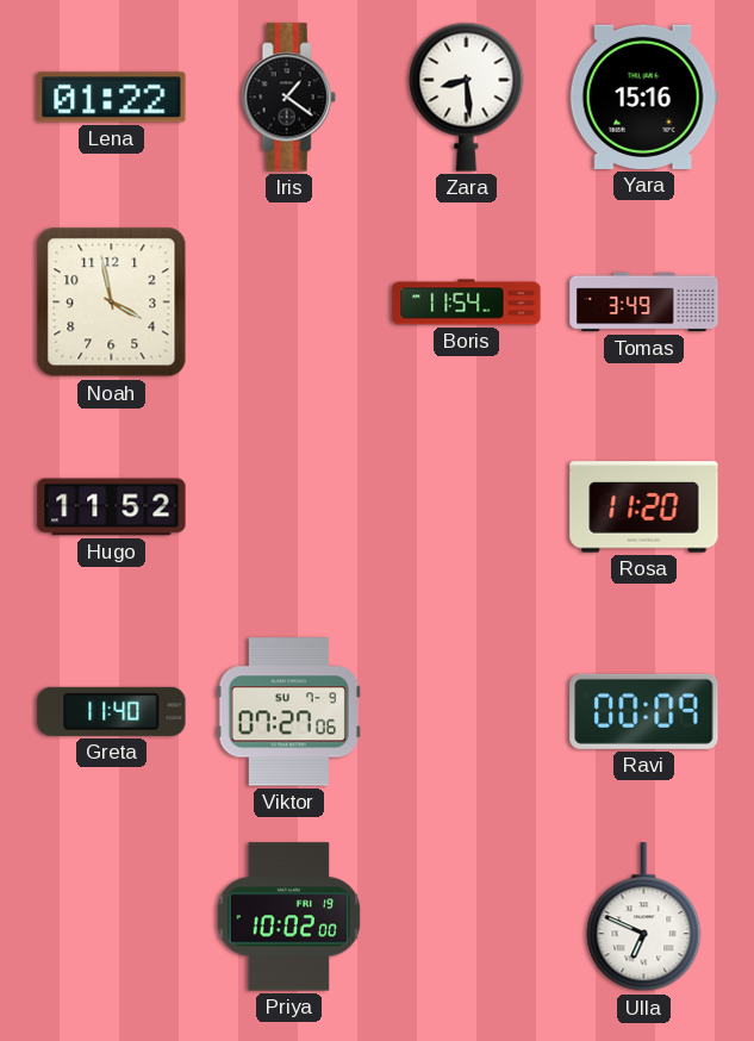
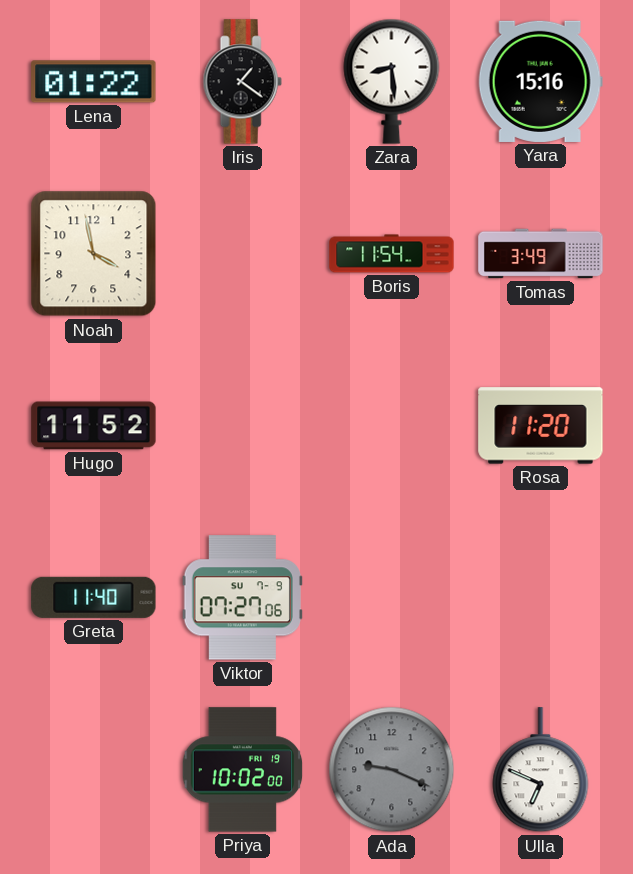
Ravi: 00:09 -> none (644, 711)
Ada: none -> 9:19 (392, 770)
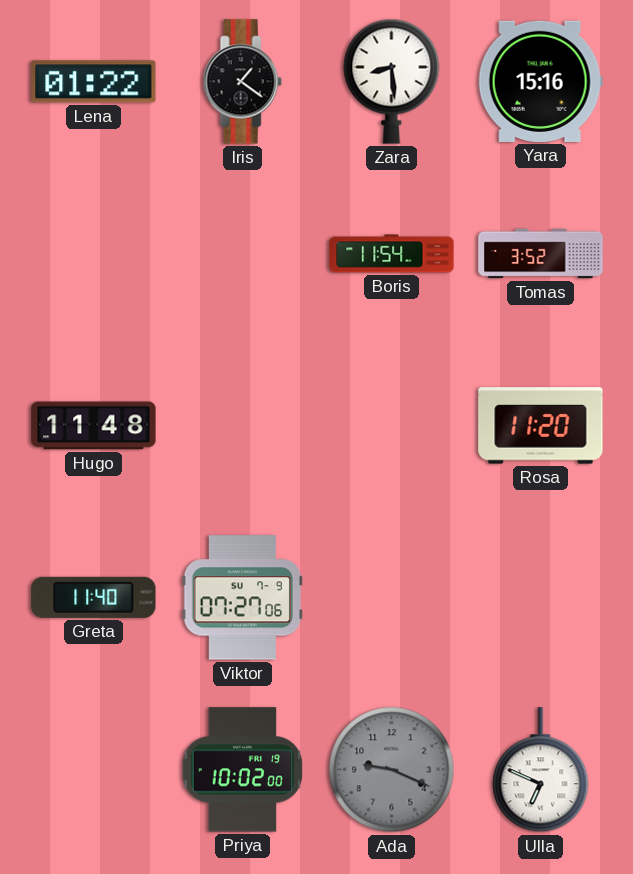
Noah: 3:58 -> none (94, 254)
Tomas: 3:49 -> 3:52 (541, 254)
Hugo: 11:52 -> 11:48 (94, 426)
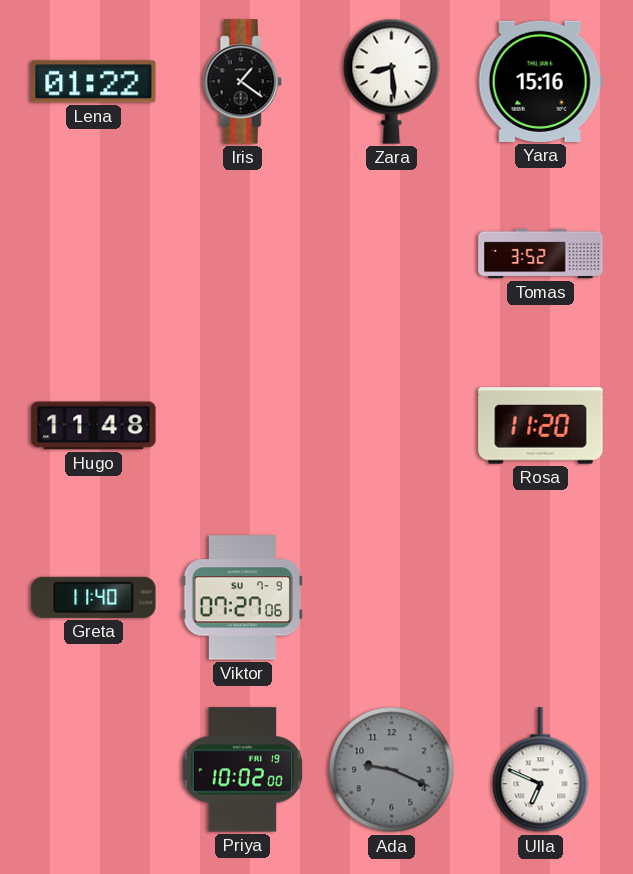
Boris: 11:54 -> none (392, 254)
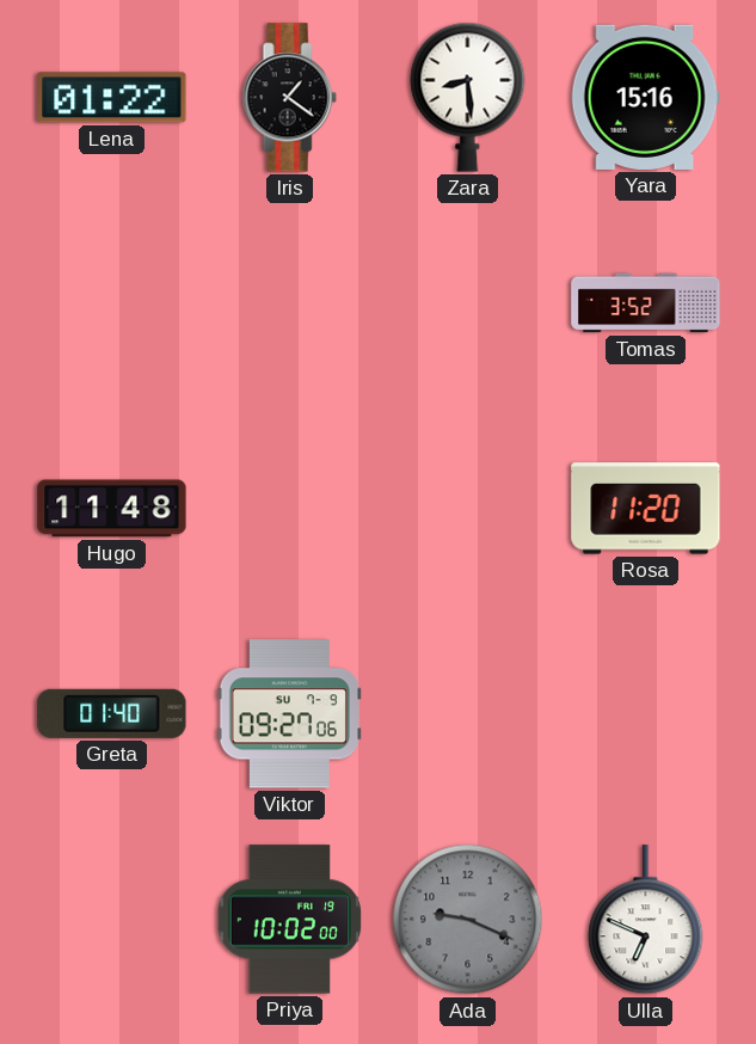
Greta: 11:40 -> 01:40 (112, 713)
Viktor: 07:27 -> 09:27 (289, 714)
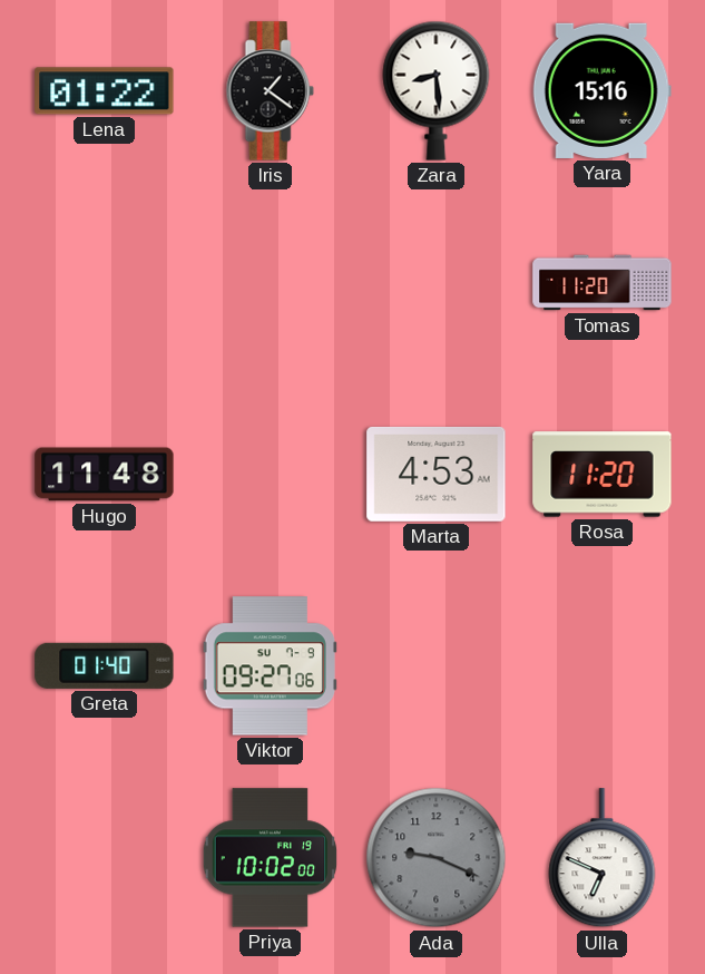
Tomas: 3:52 -> 11:20 (603, 283)
Marta: none -> 4:53 (437, 474)
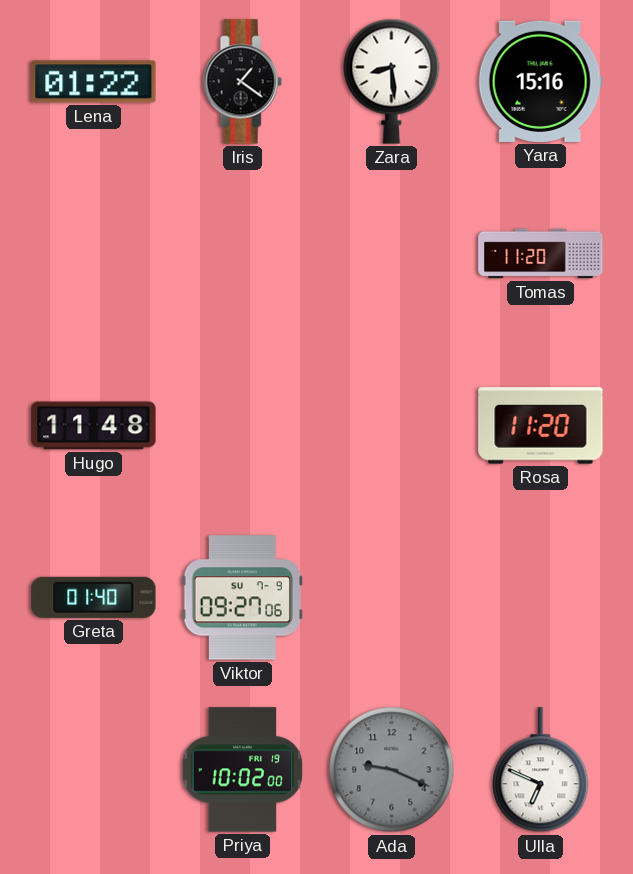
Marta: 4:53 -> none (437, 474)
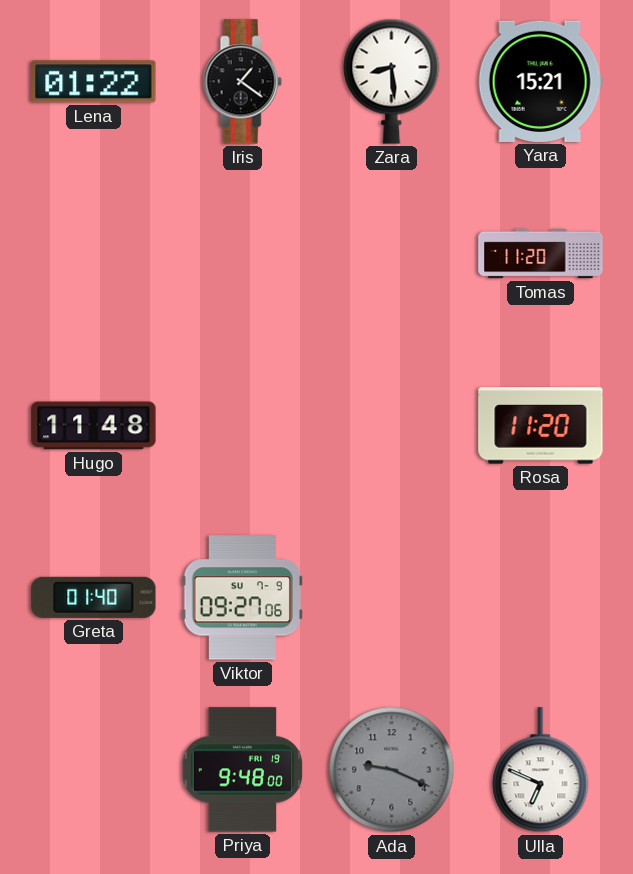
Yara: 15:16 -> 15:21 (540, 81)
Priya: 10:02 -> 9:48 (243, 770)
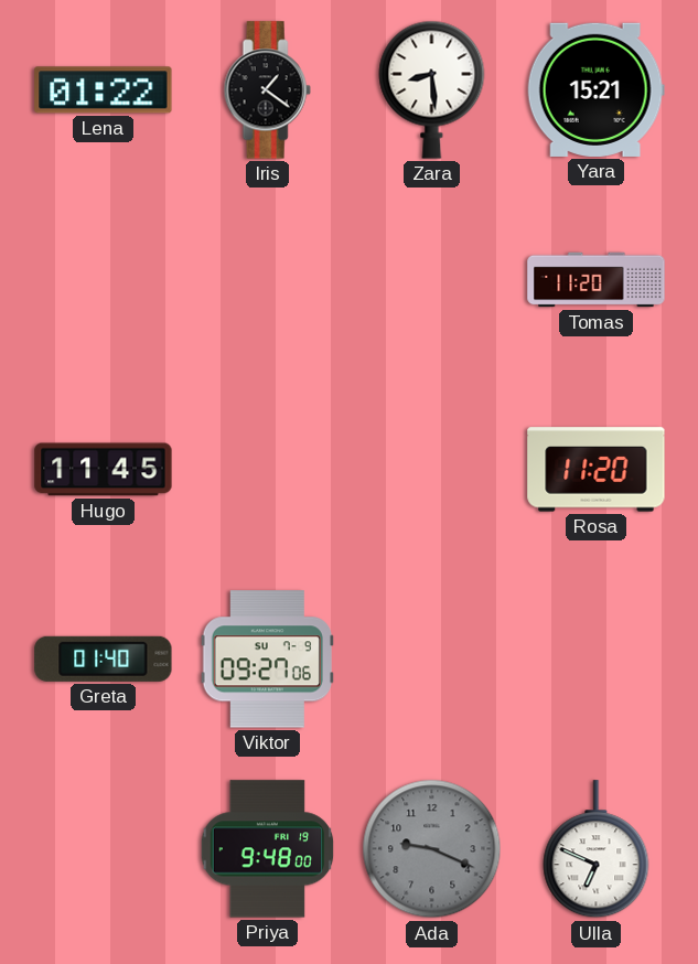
Hugo: 11:48 -> 11:45 (104, 470)
